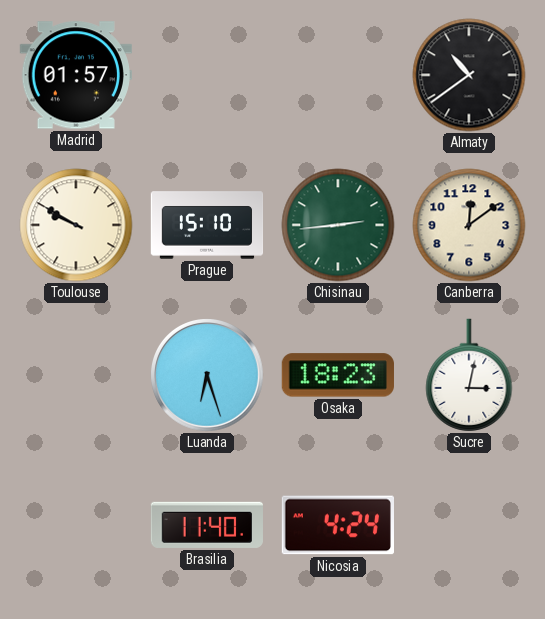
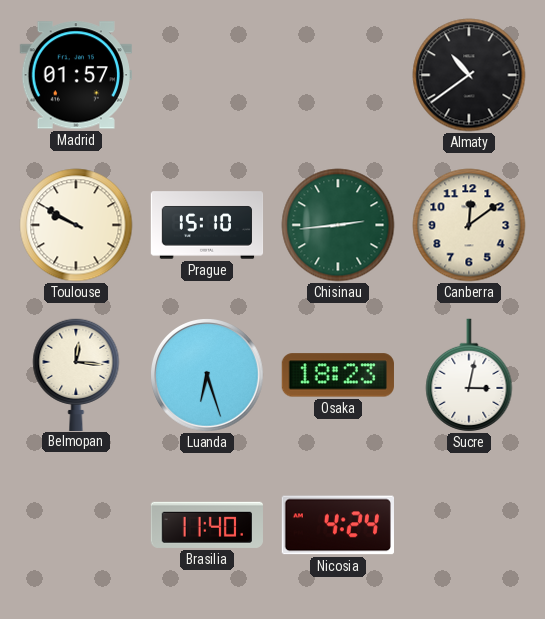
Belmopan: none -> 12:16 (76, 374)
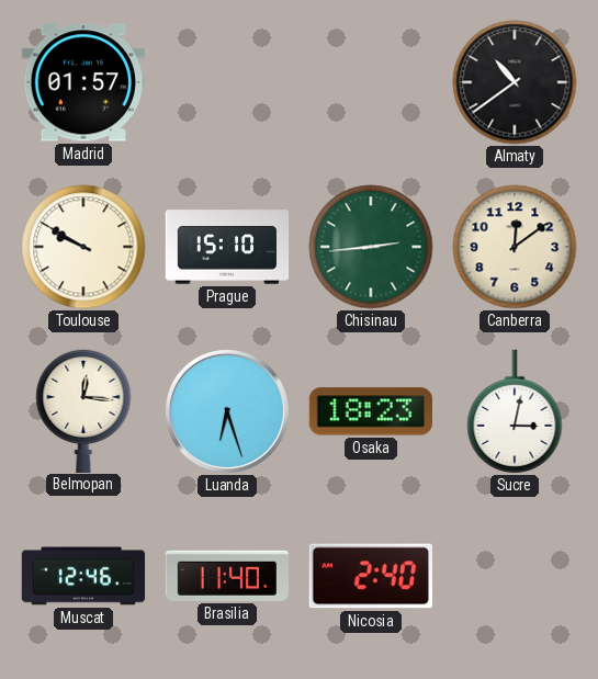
Muscat: none -> 12:46 (83, 576)
Nicosia: 4:24 -> 2:40 (370, 576)
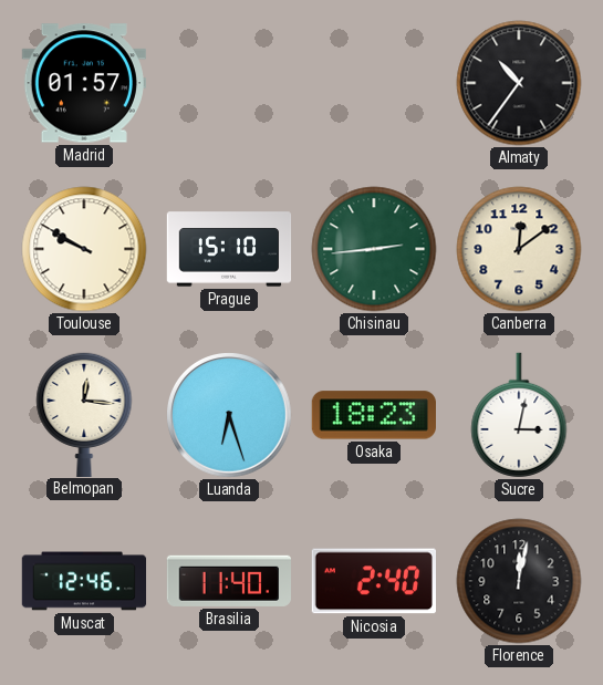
Almaty: 10:39 -> 10:36 (519, 83)
Florence: none -> 12:02 (519, 581)
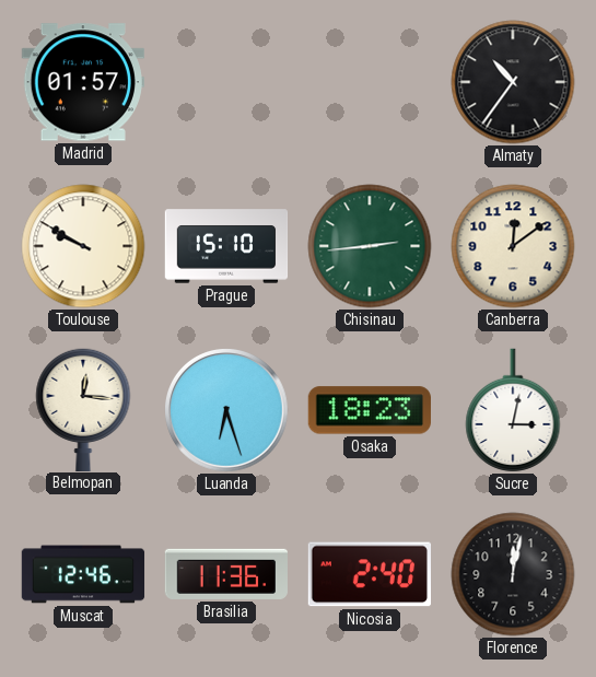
Brasilia: 11:40 -> 11:36 (225, 574)
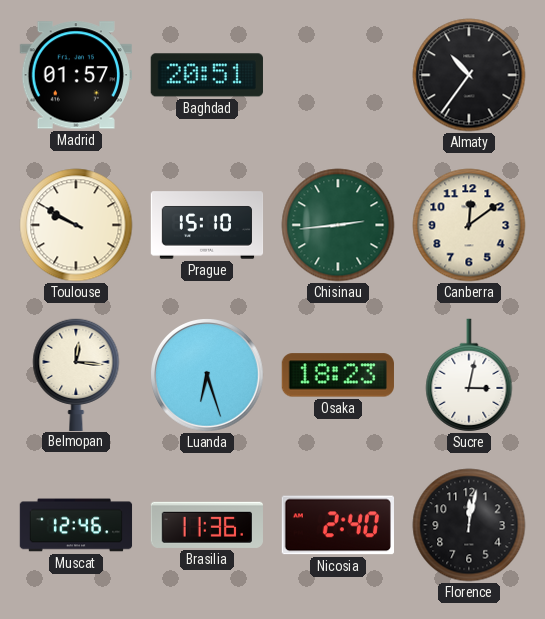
Baghdad: none -> 20:51 (207, 75)
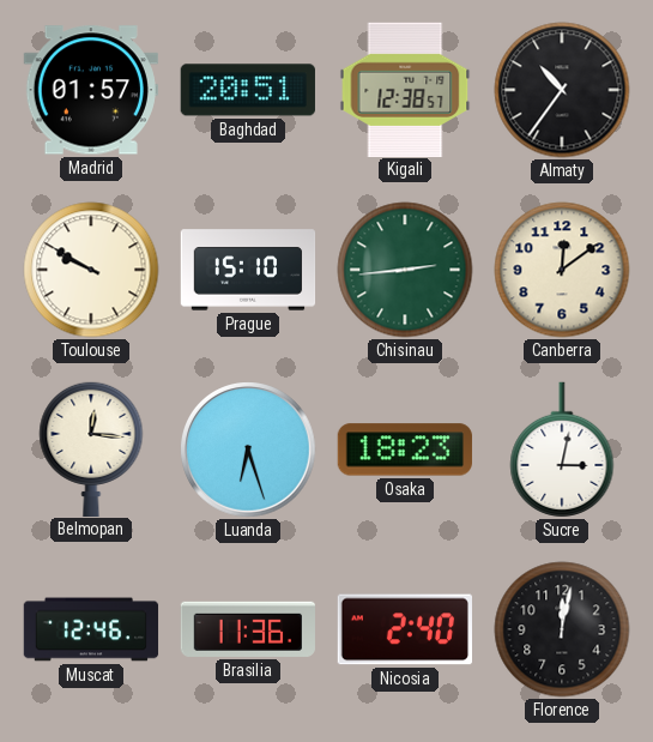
Kigali: none -> 12:38 (405, 89)
